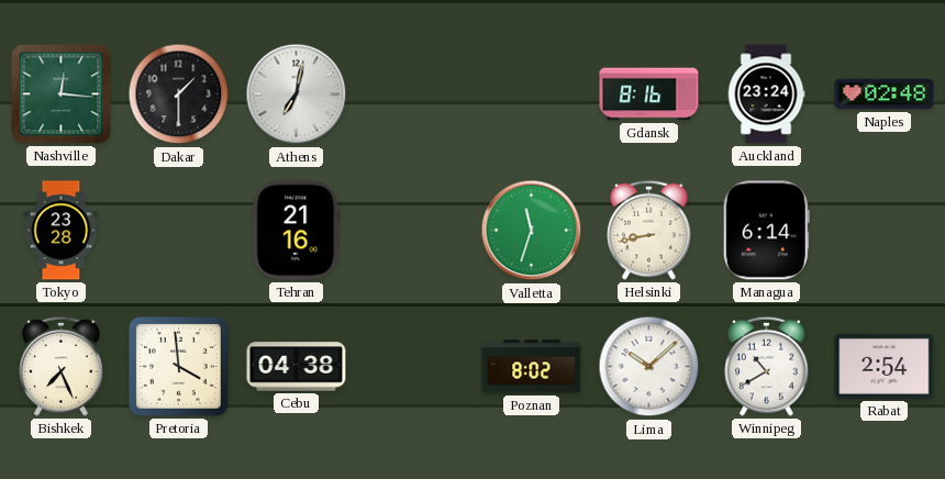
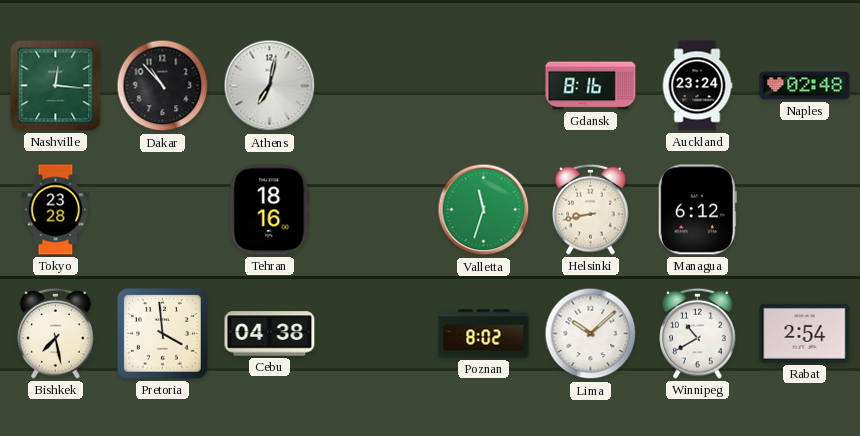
Dakar: 1:30 -> 10:53 (163, 86)
Tehran: 21:16 -> 18:16 (270, 210)
Managua: 6:14 -> 6:12 (697, 210)
Bishkek: 7:26 -> 7:28 (56, 333)
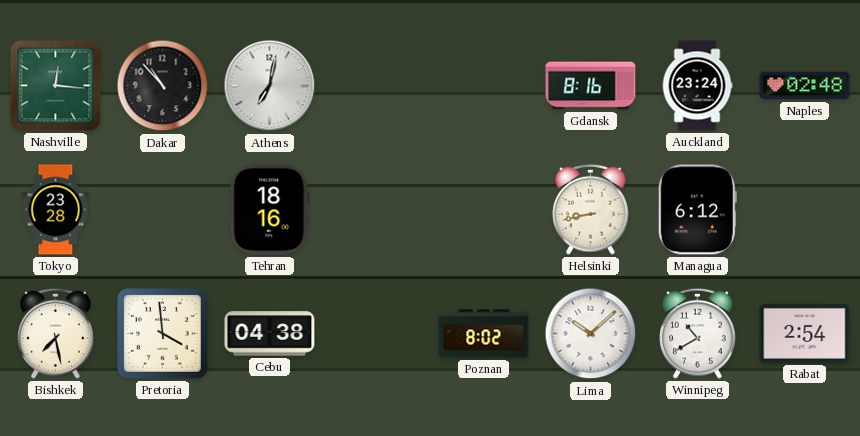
Valletta: 11:33 -> none (484, 210)
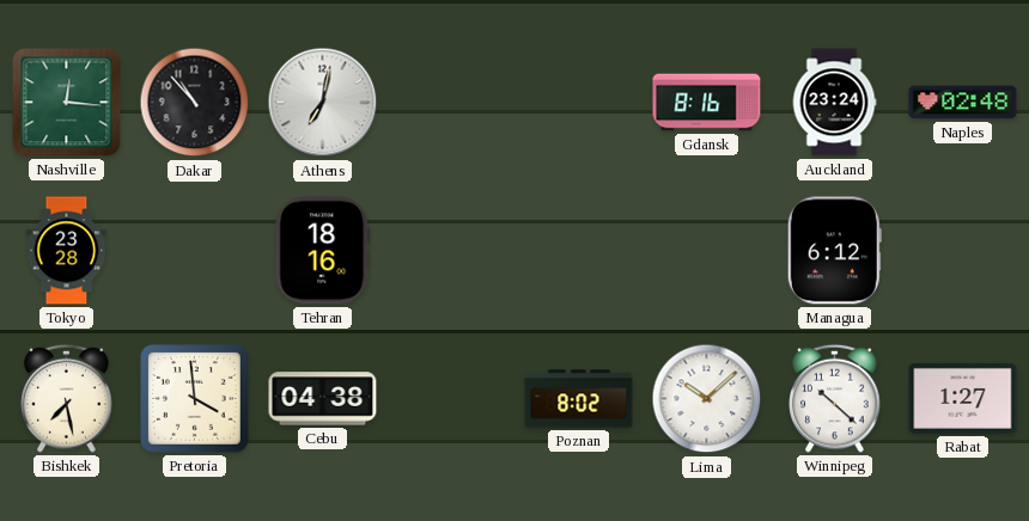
Helsinki: 8:43 -> none (591, 209)
Winnipeg: 10:40 -> 10:22 (835, 398)
Rabat: 2:54 -> 1:27 (963, 398)
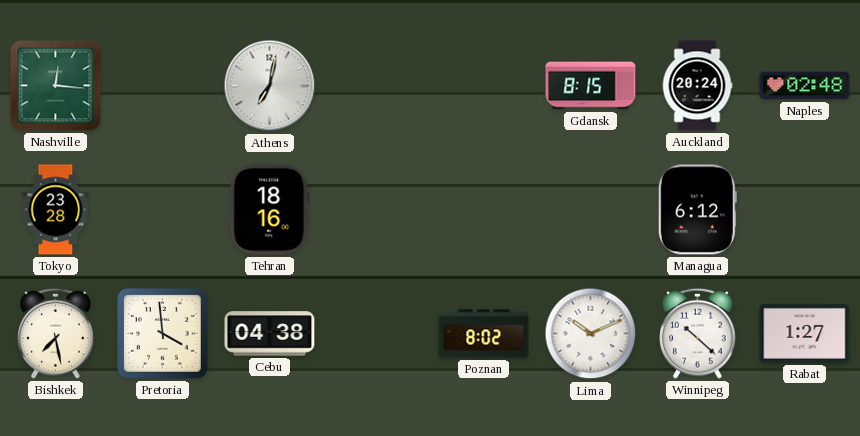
Dakar: 10:53 -> none (195, 103)
Gdansk: 8:16 -> 8:15 (591, 86)
Auckland: 23:24 -> 20:24 (697, 86)
Lima: 10:08 -> 10:11 (591, 334)
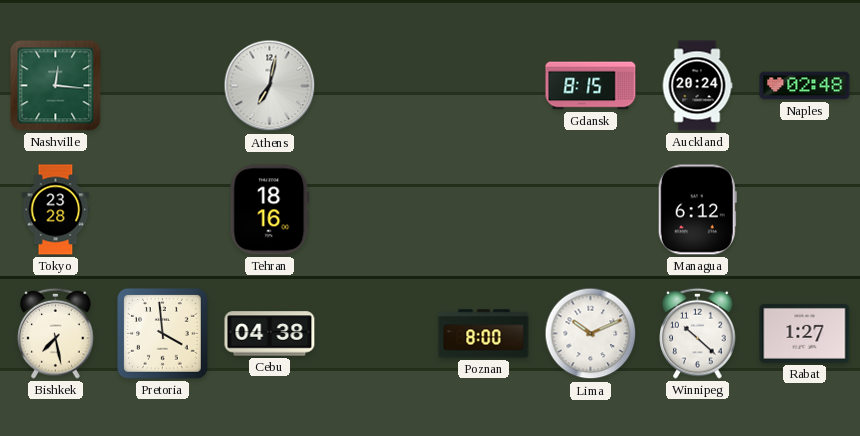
Poznan: 8:02 -> 8:00 (484, 334)
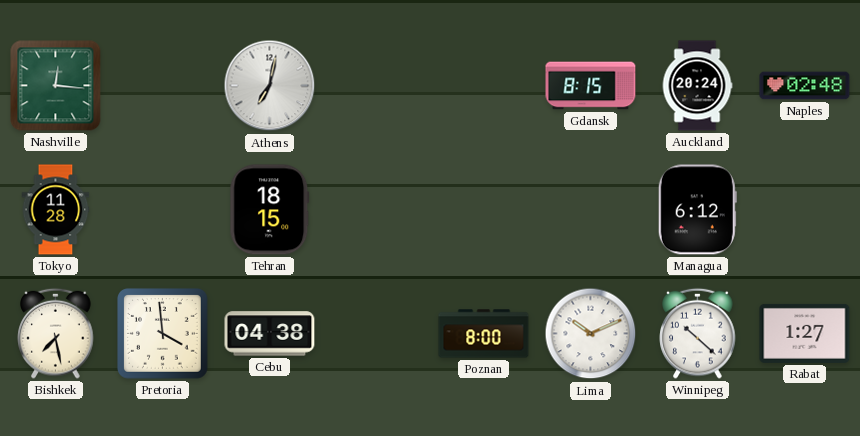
Tokyo: 23:28 -> 11:28 (56, 210)
Tehran: 18:16 -> 18:15 (270, 210)
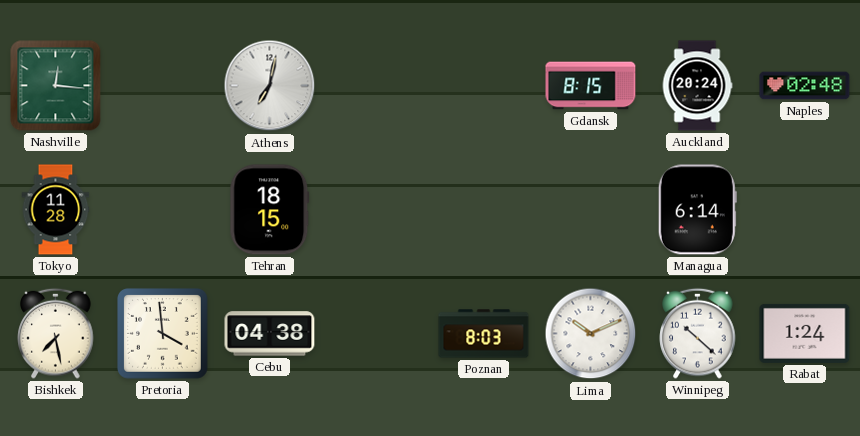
Managua: 6:12 -> 6:14 (697, 210)
Poznan: 8:00 -> 8:03 (484, 334)
Rabat: 1:27 -> 1:24 (805, 333)
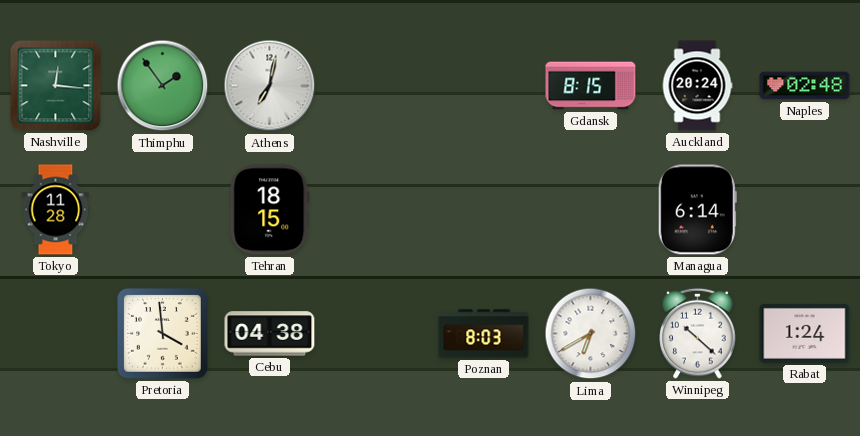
Thimphu: none -> 1:54 (163, 86)
Bishkek: 7:28 -> none (56, 333)
Lima: 10:11 -> 6:40 (591, 334)
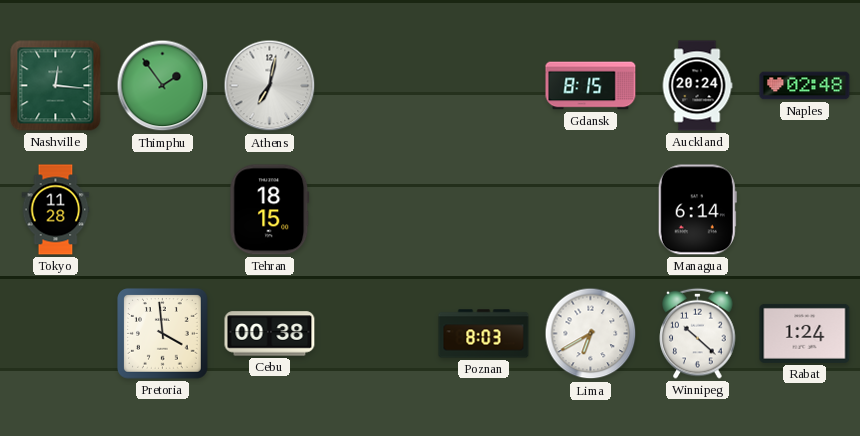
Cebu: 04:38 -> 00:38 (270, 334)
